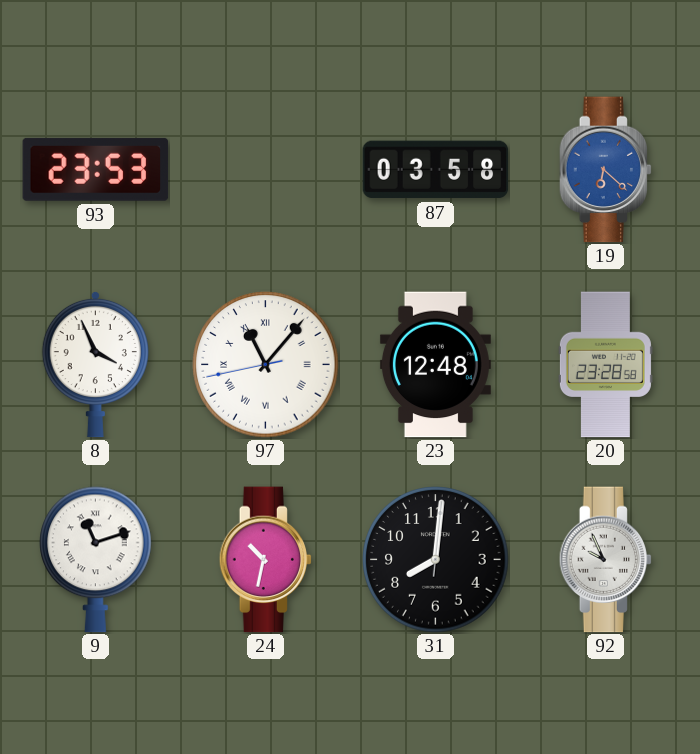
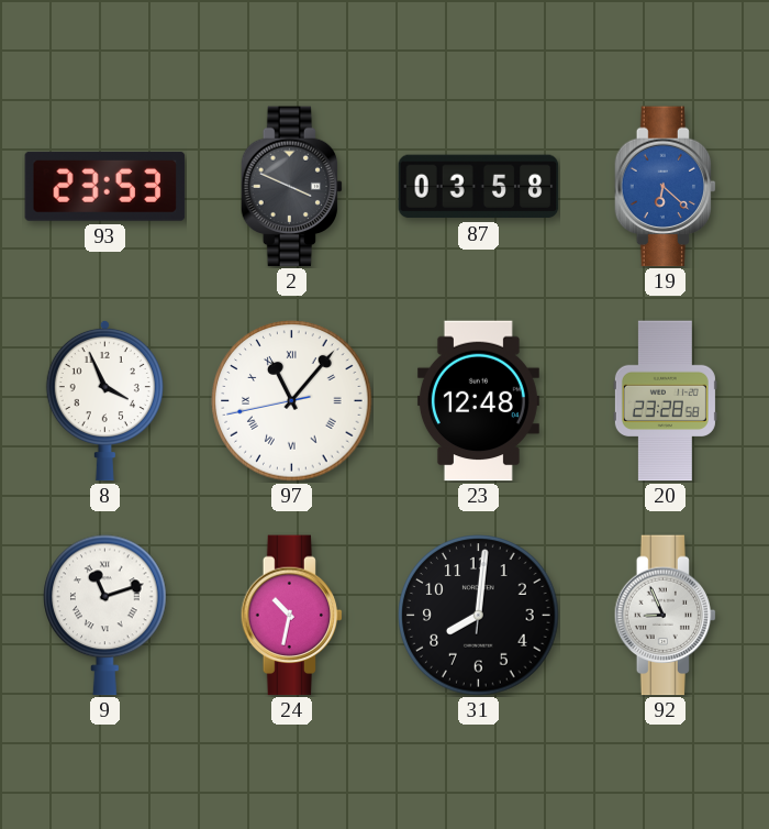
2: none -> 3:49 (292, 187)
92: 9:56 -> 8:56 (666, 616)
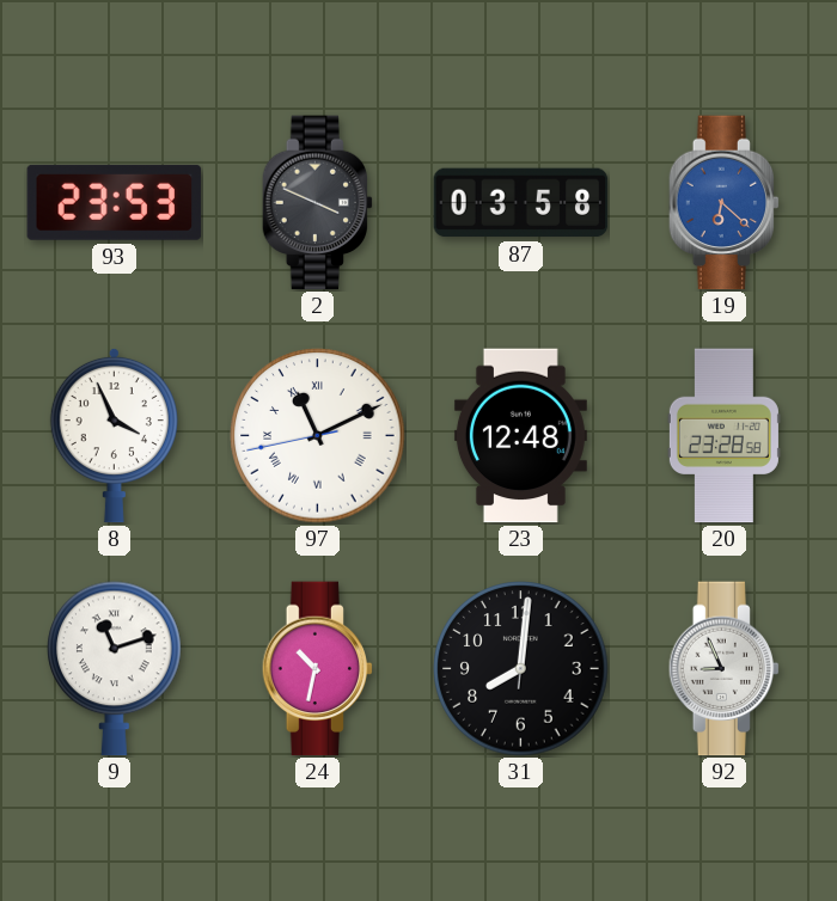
97: 11:06 -> 11:10 (318, 436)
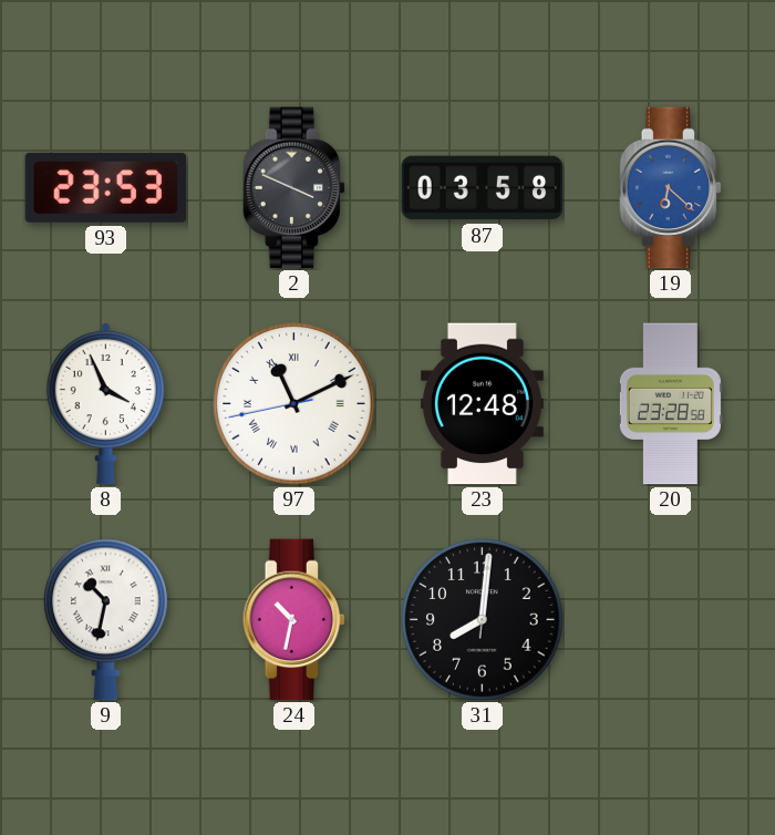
9: 11:12 -> 10:32 (106, 620)
92: 8:56 -> none (725, 669)
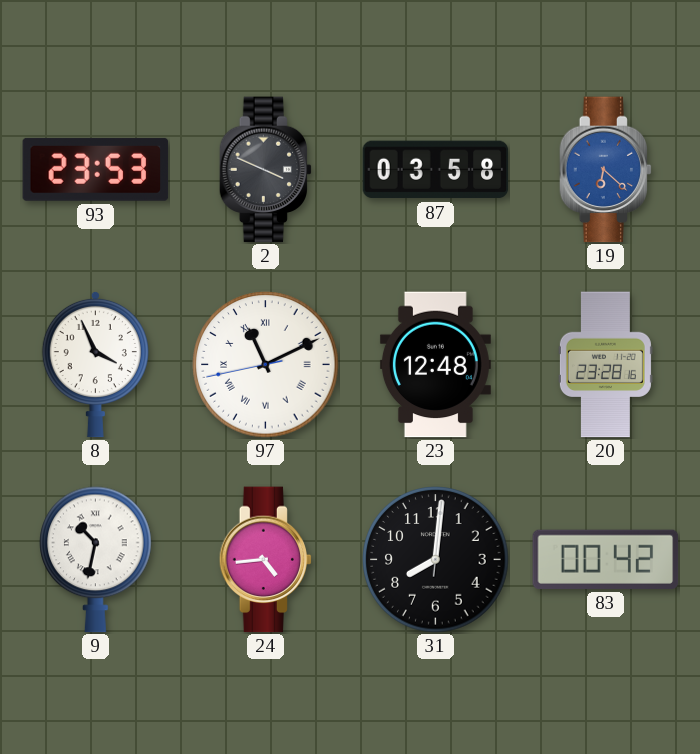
20: 23:28:58 -> 23:28:16 (605, 365)
24: 10:32 -> 4:44 (266, 560)
83: none -> 00:42 (606, 559)
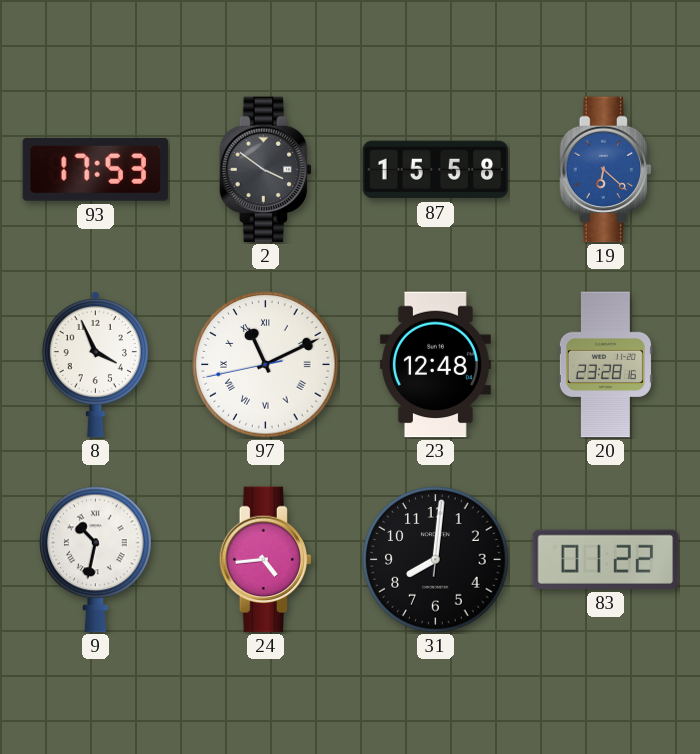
93: 23:53 -> 17:53 (96, 169)
2: 3:49 -> 3:51 (266, 170)
87: 03:58 -> 15:58 (436, 170)
83: 00:42 -> 01:22 (606, 559)
